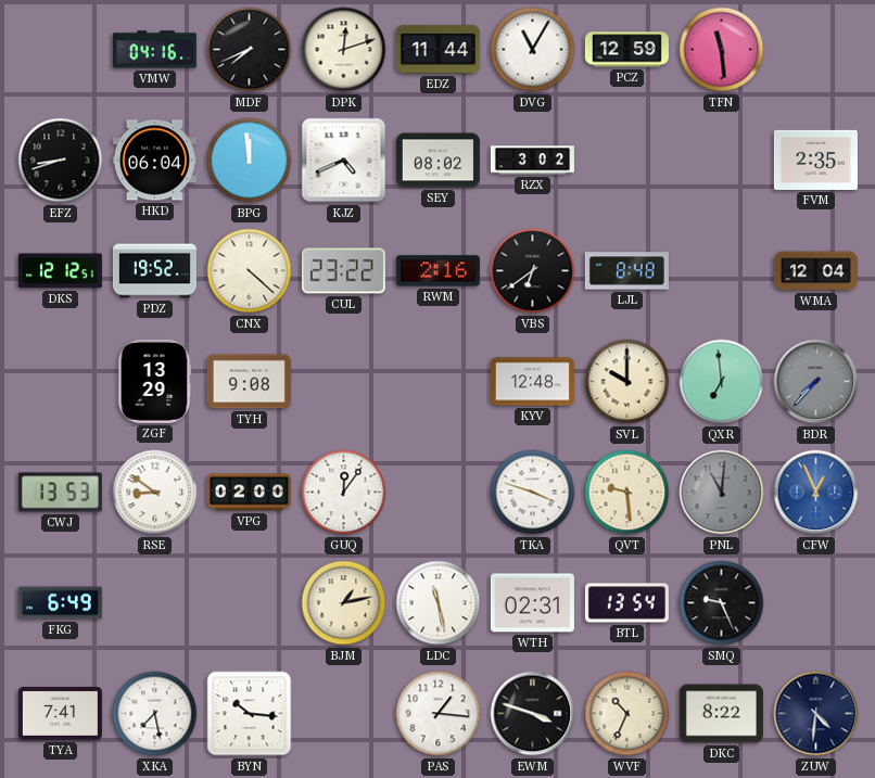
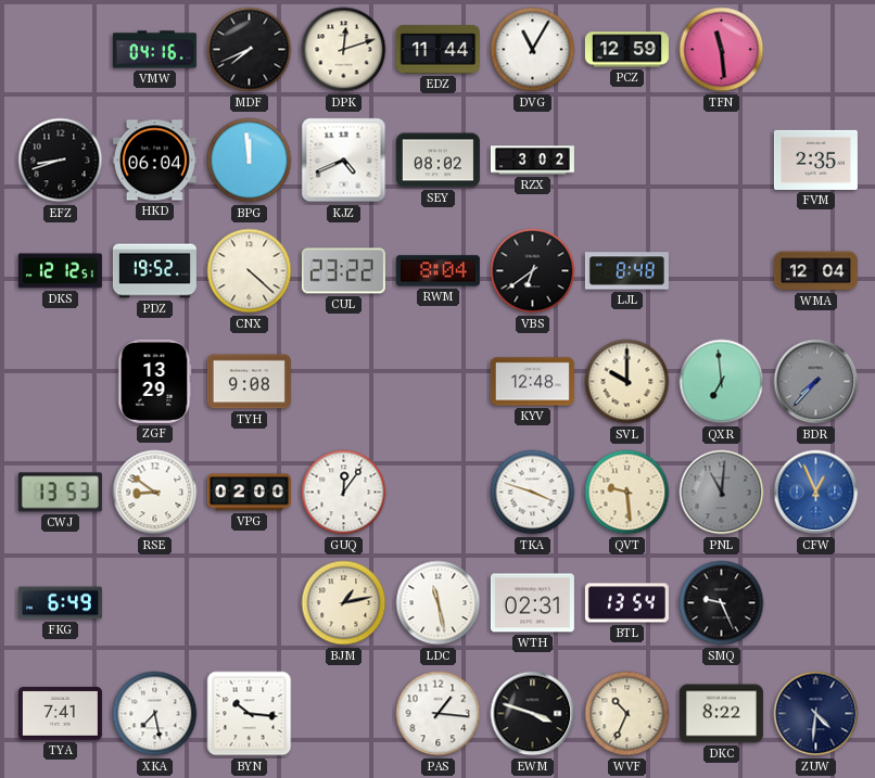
RWM: 2:16 -> 8:04 (437, 271)
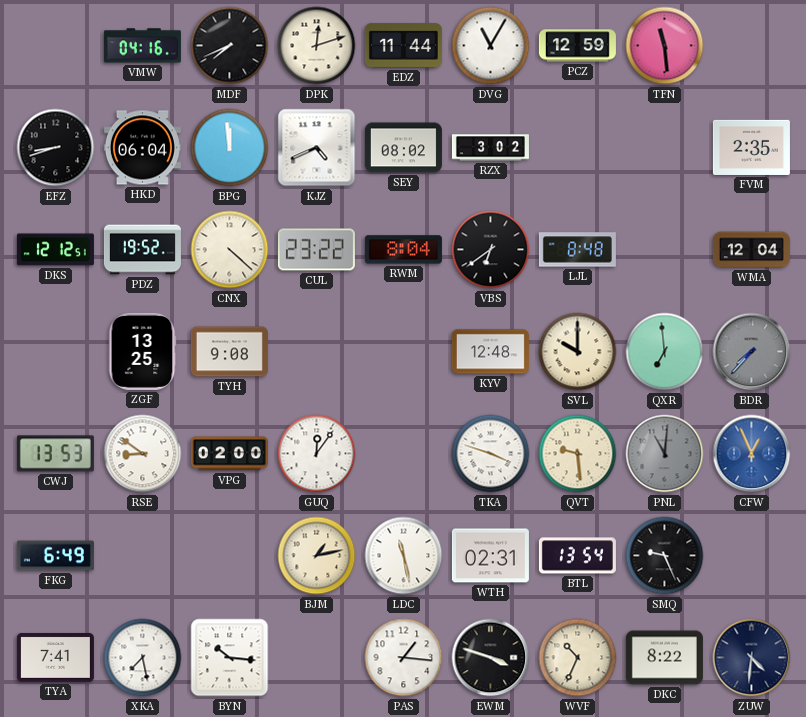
ZGF: 13:29 -> 13:25 (142, 351)
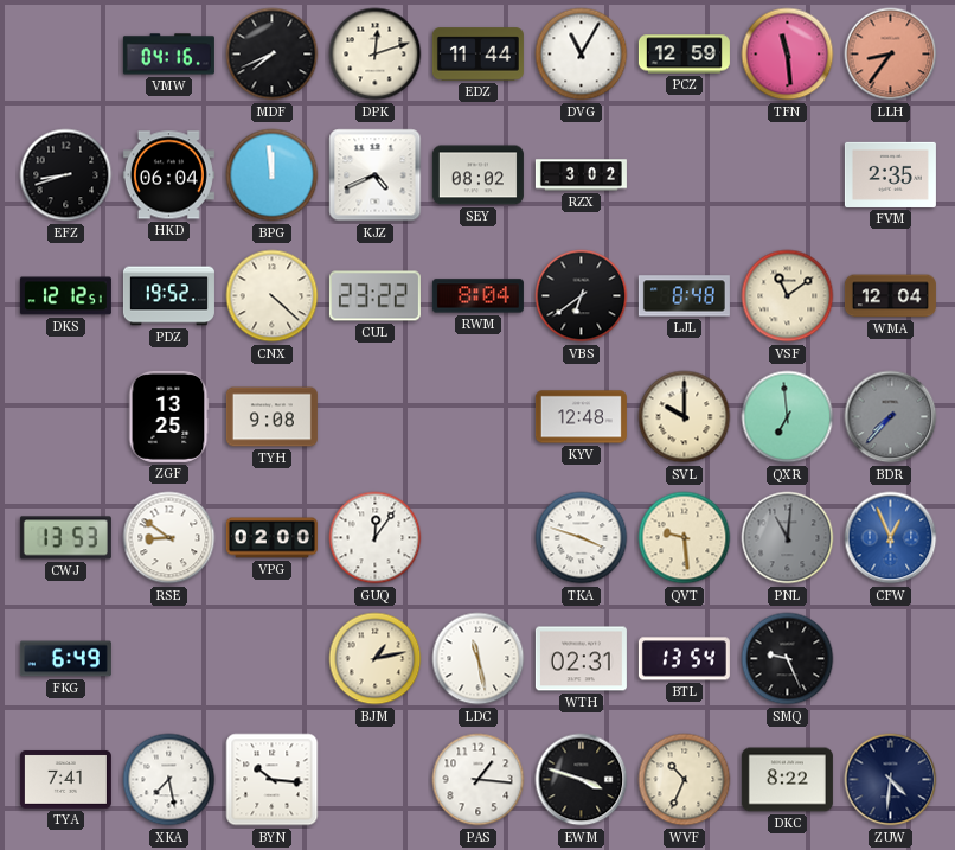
LLH: none -> 8:36 (891, 55)
VSF: none -> 11:09 (788, 296)
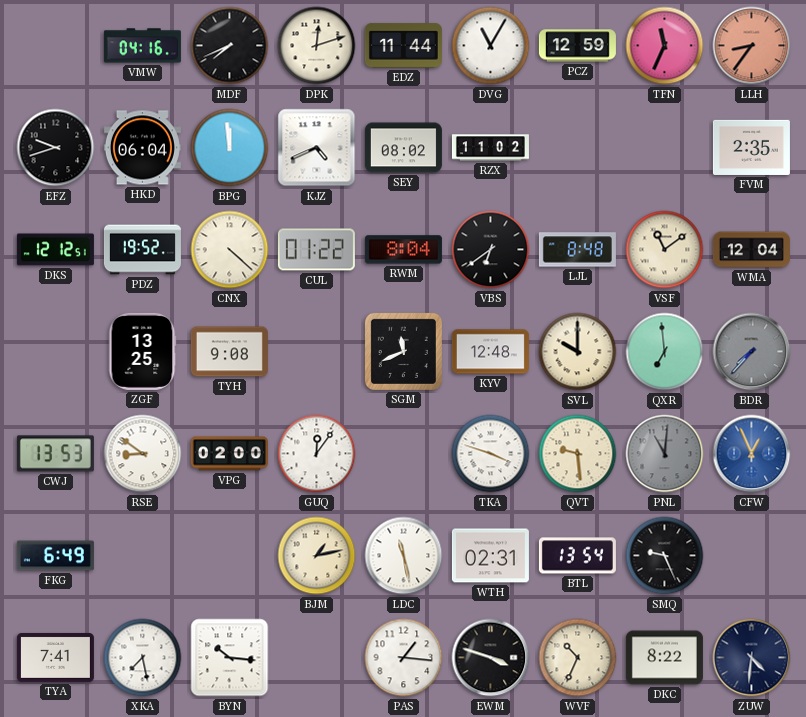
TFN: 11:29 -> 11:34 (665, 46)
EFZ: 8:42 -> 9:42 (56, 148)
RZX: 3:02 -> 11:02 (490, 148)
CUL: 23:22 -> 01:22 (316, 250)
SGM: none -> 11:41 (403, 351)
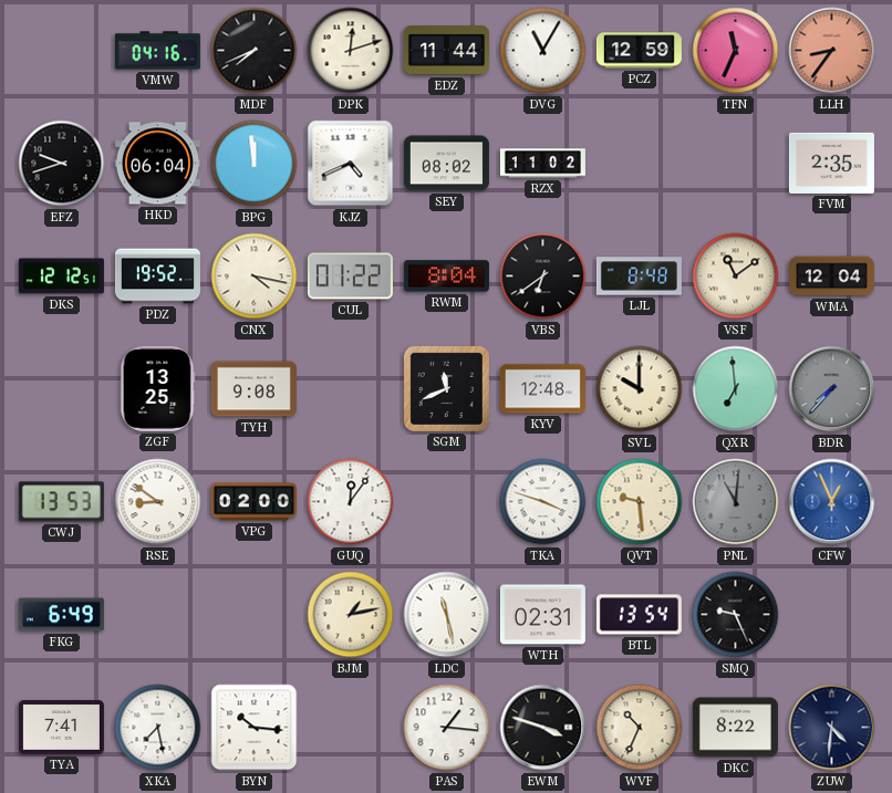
CNX: 4:22 -> 4:17 (255, 276)
